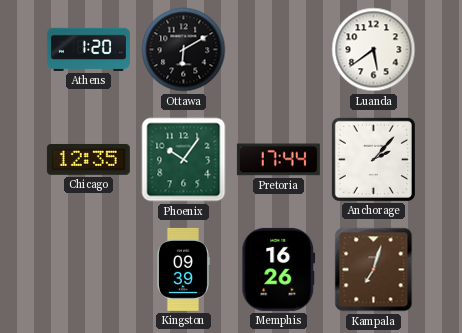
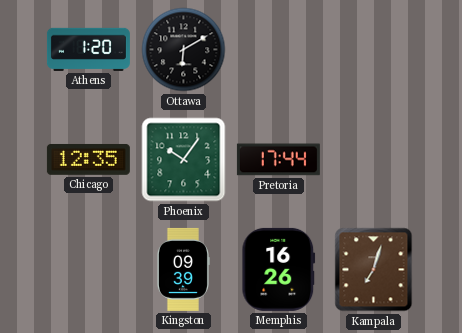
Luanda: 5:39 -> none (374, 50)
Anchorage: 2:07 -> none (373, 159)
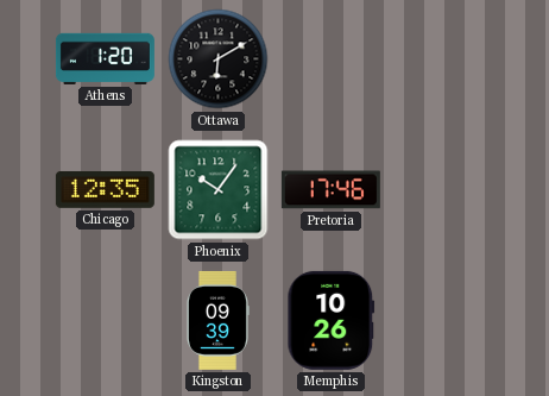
Pretoria: 17:44 -> 17:46 (330, 190)
Memphis: 16:26 -> 10:26 (332, 320)
Kampala: 7:03 -> none (374, 270)
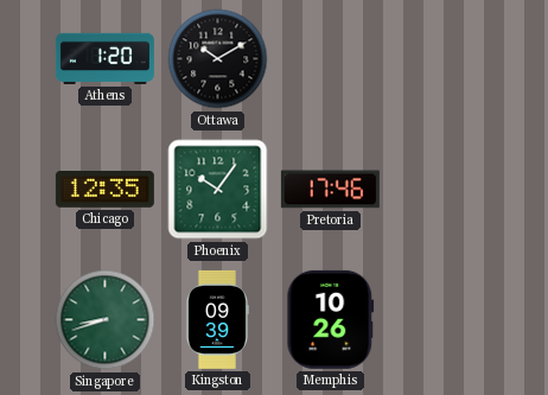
Ottawa: 6:10 -> 10:10 (218, 59)
Singapore: none -> 8:42 (106, 320)
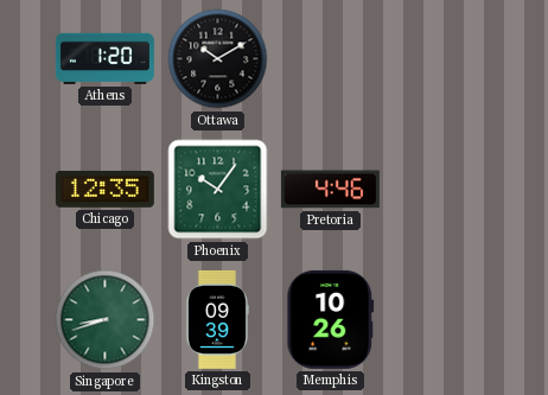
Pretoria: 17:46 -> 4:46 (330, 190)
